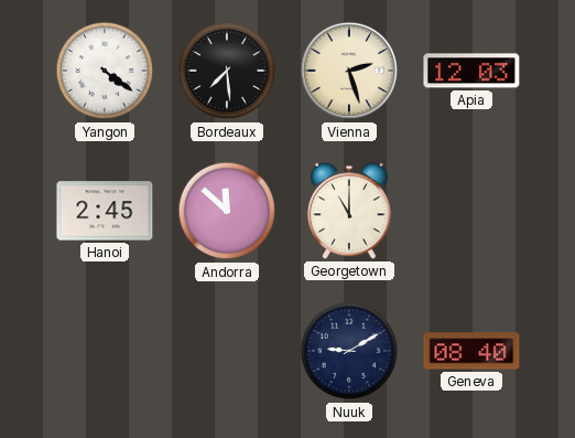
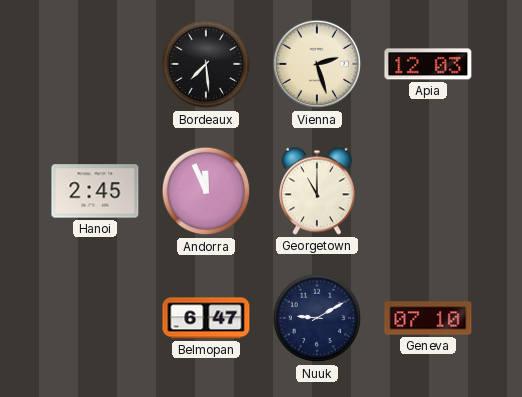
Yangon: 4:21 -> none (105, 71)
Andorra: 11:52 -> 11:56 (206, 191)
Belmopan: none -> 6:47 (206, 318)
Geneva: 08:40 -> 07:10 (428, 318)
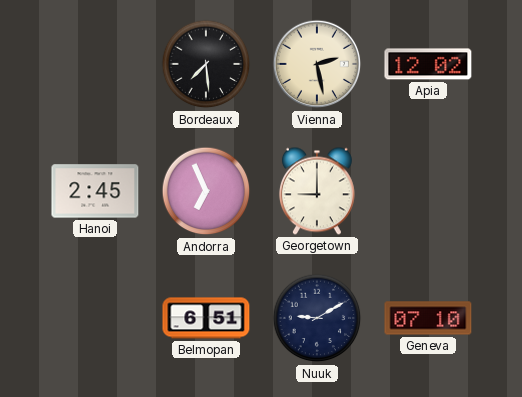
Vienna: 2:27 -> 2:28 (317, 64)
Apia: 12:03 -> 12:02 (428, 64)
Andorra: 11:56 -> 6:56 (206, 191)
Georgetown: 11:00 -> 9:00 (317, 191)
Belmopan: 6:47 -> 6:51 (206, 318)
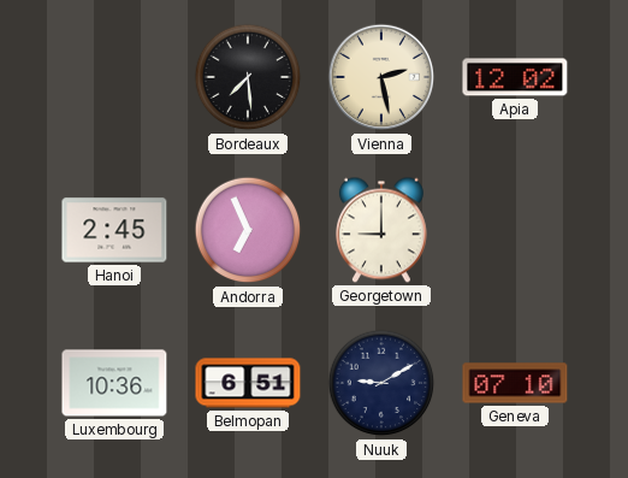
Luxembourg: none -> 10:36 (114, 383)
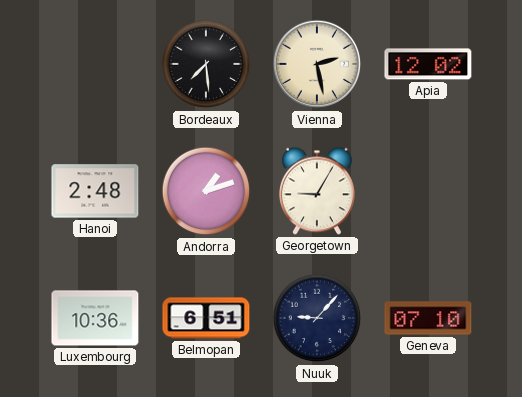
Hanoi: 2:45 -> 2:48 (95, 191)
Andorra: 6:56 -> 1:12 (206, 191)
Georgetown: 9:00 -> 9:05 (317, 191)
Nuuk: 9:10 -> 9:07 (317, 318)
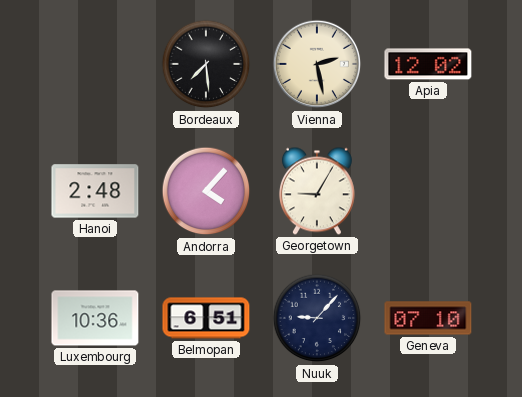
Andorra: 1:12 -> 4:07 (206, 191)
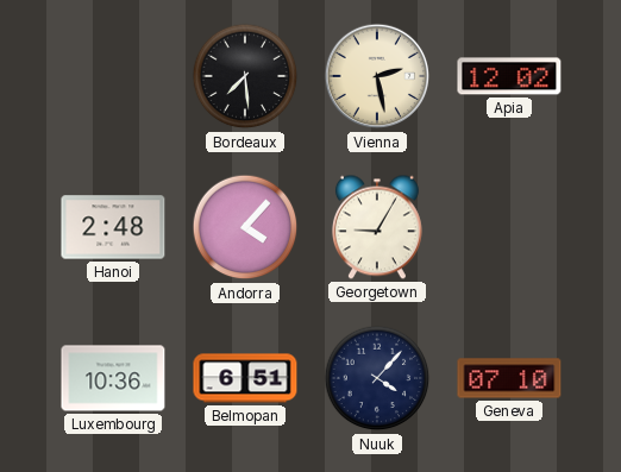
Nuuk: 9:07 -> 4:07 (377, 378)
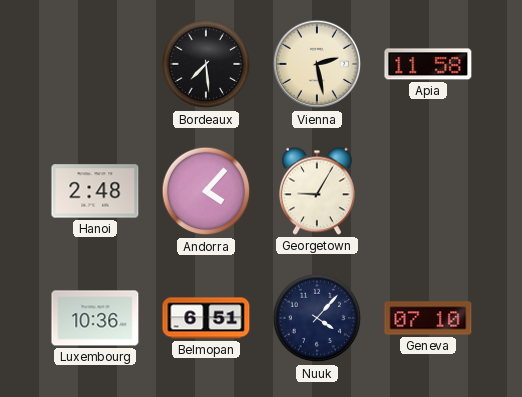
Apia: 12:02 -> 11:58 (428, 64)
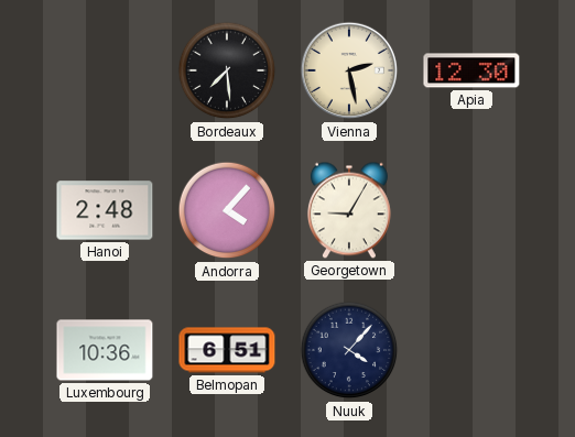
Apia: 11:58 -> 12:30 (471, 70)
Geneva: 07:10 -> none (428, 318)
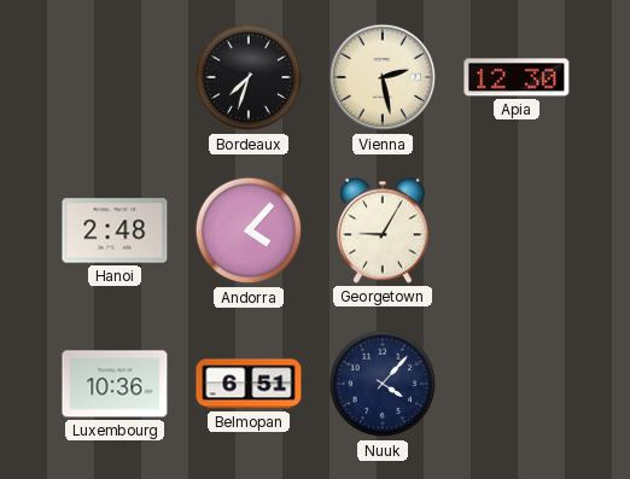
Bordeaux: 7:29 -> 7:33 (249, 77)
